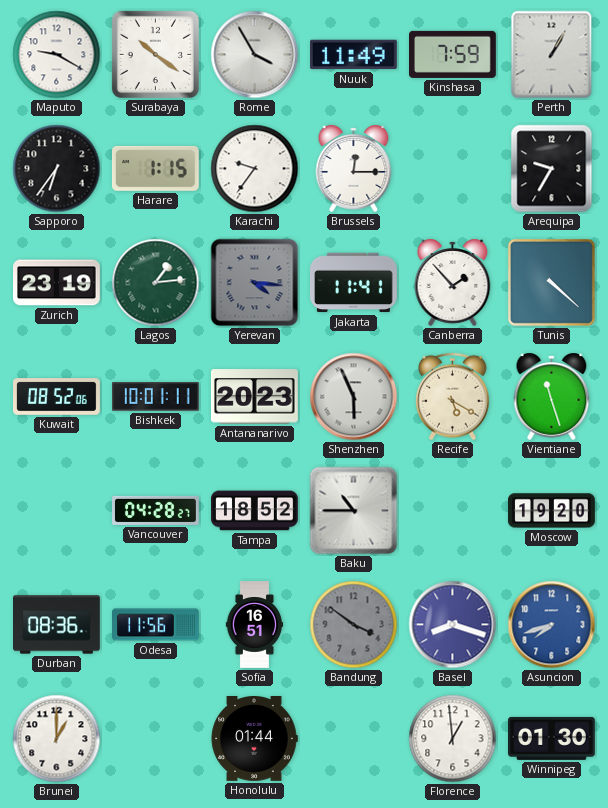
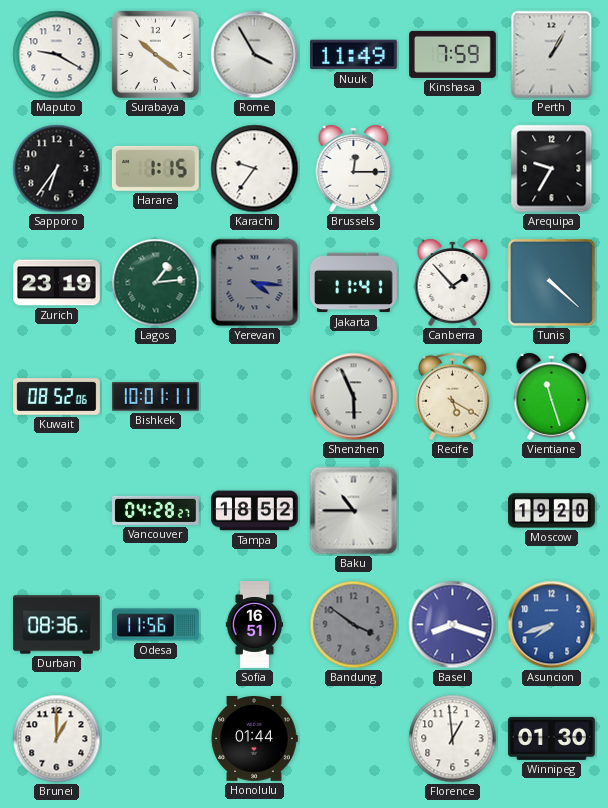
Antananarivo: 20:23 -> none (255, 397)
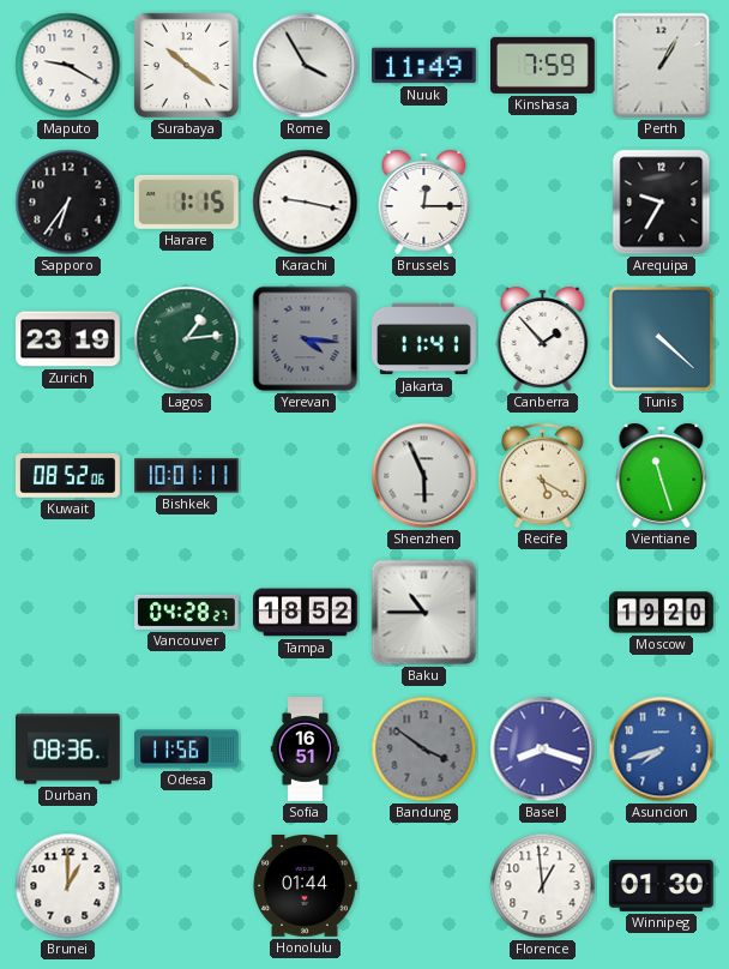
Karachi: 9:36 -> 9:17 (306, 203)
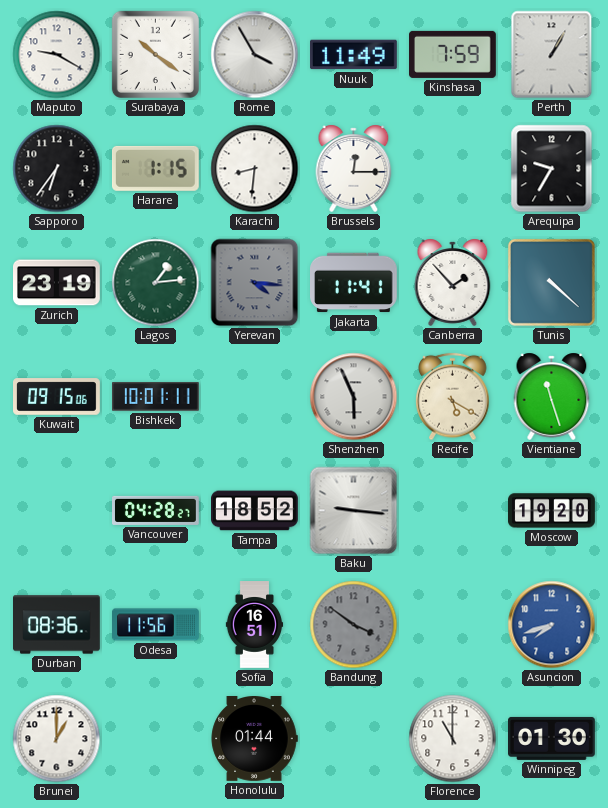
Karachi: 9:17 -> 8:31 (255, 169)
Kuwait: 08:52 -> 09:15 (57, 397)
Baku: 10:45 -> 9:16 (354, 511)
Basel: 8:18 -> none (543, 750)
Florence: 12:59 -> 11:00 (453, 739)
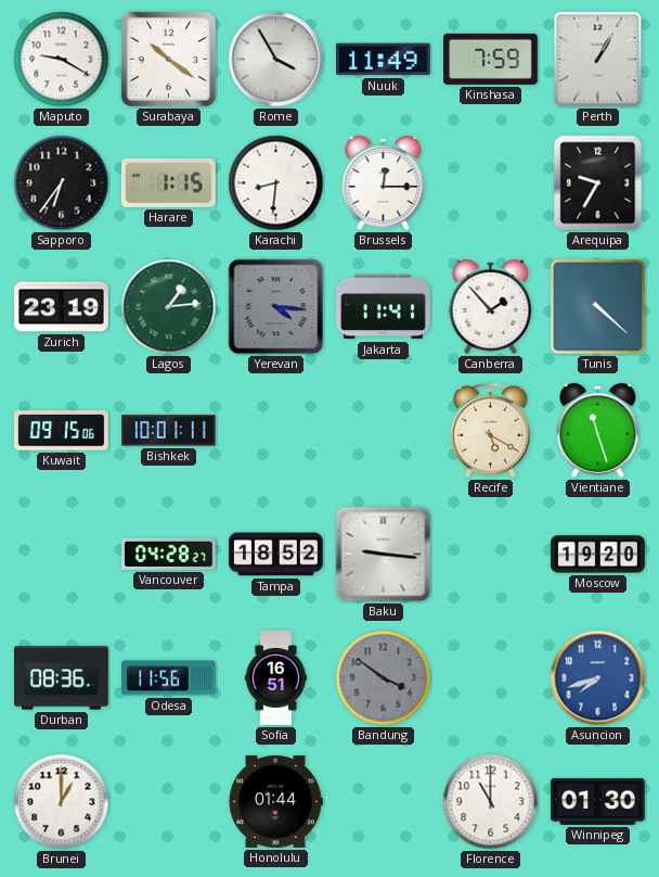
Shenzhen: 5:56 -> none (354, 397)
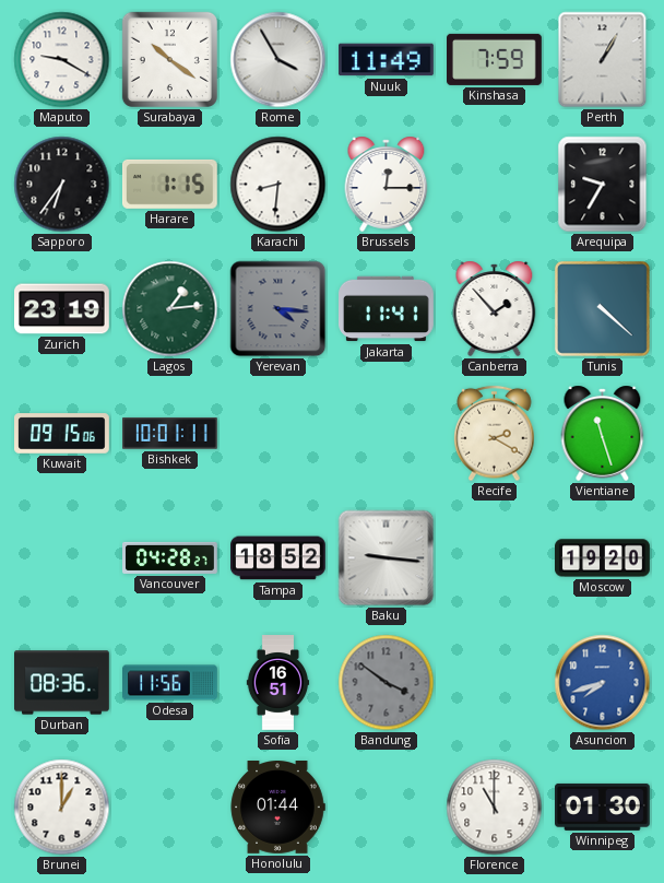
Recife: 5:20 -> 2:20 (495, 434)
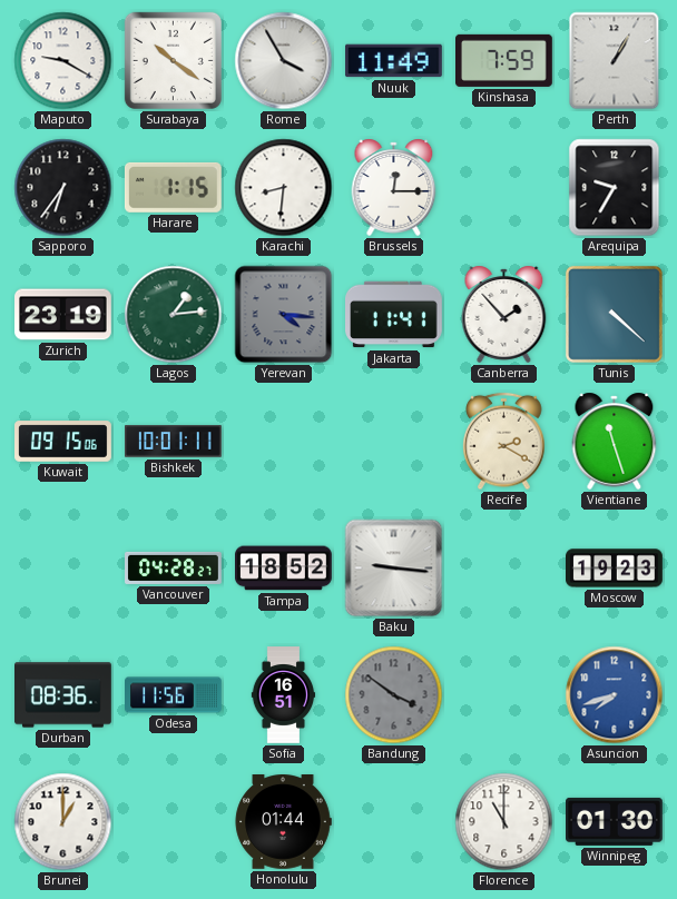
Moscow: 19:20 -> 19:23 (615, 569)
